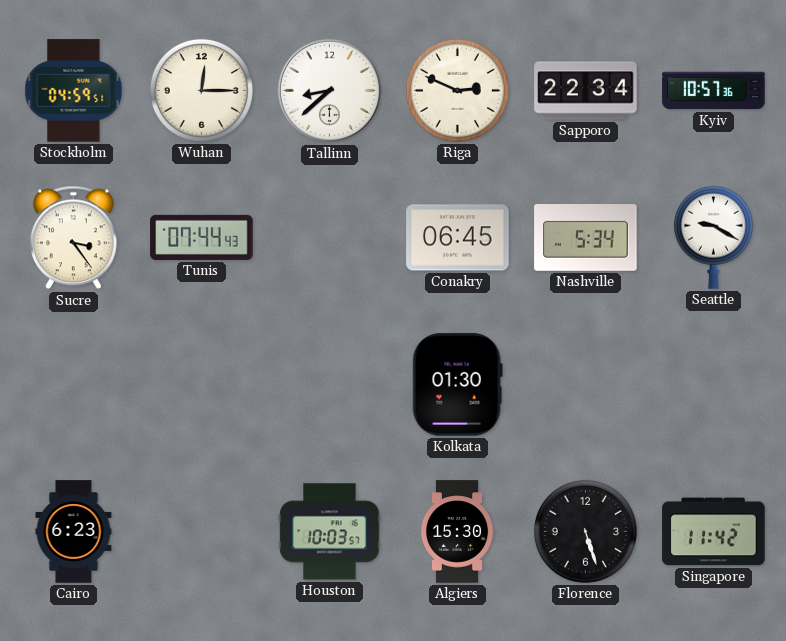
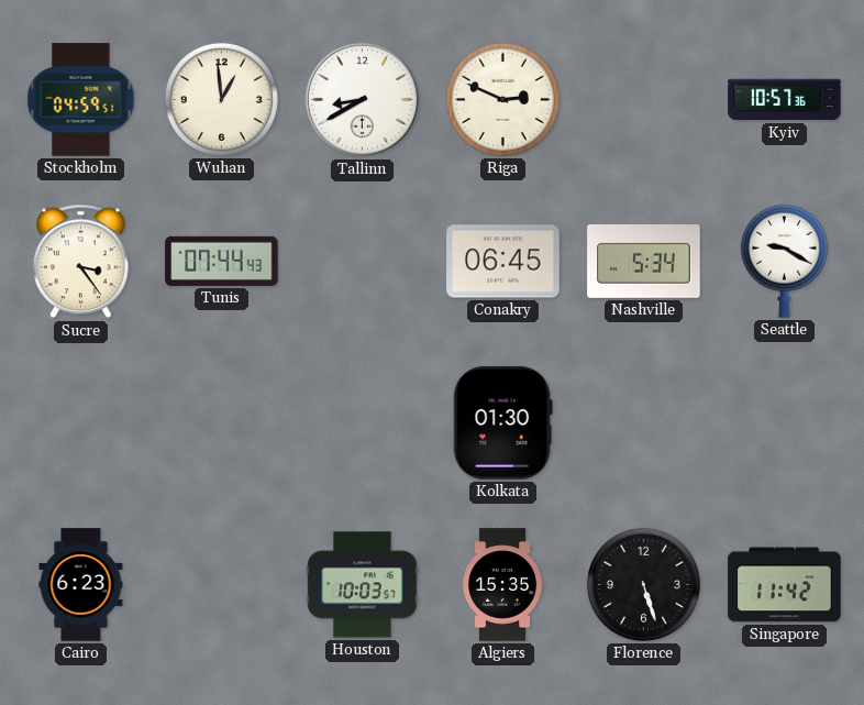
Wuhan: 12:15 -> 12:59 (221, 99)
Tallinn: 8:38 -> 8:40 (363, 100)
Sapporo: 22:34 -> none (586, 91)
Algiers: 15:30 -> 15:35 (502, 585)
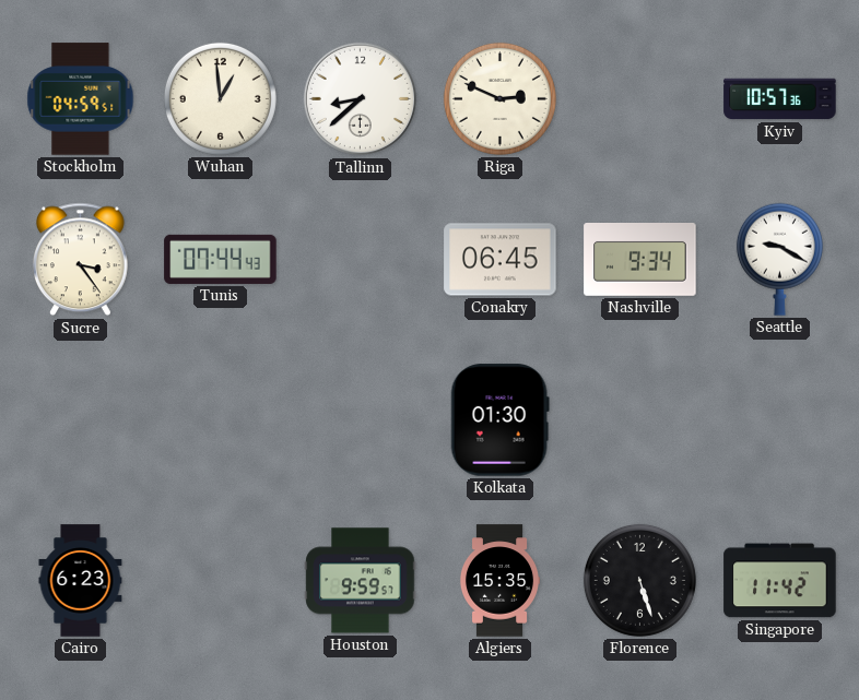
Tallinn: 8:40 -> 8:38 (361, 99)
Nashville: 5:34 -> 9:34 (640, 260)
Houston: 10:03 -> 9:59 (361, 581)
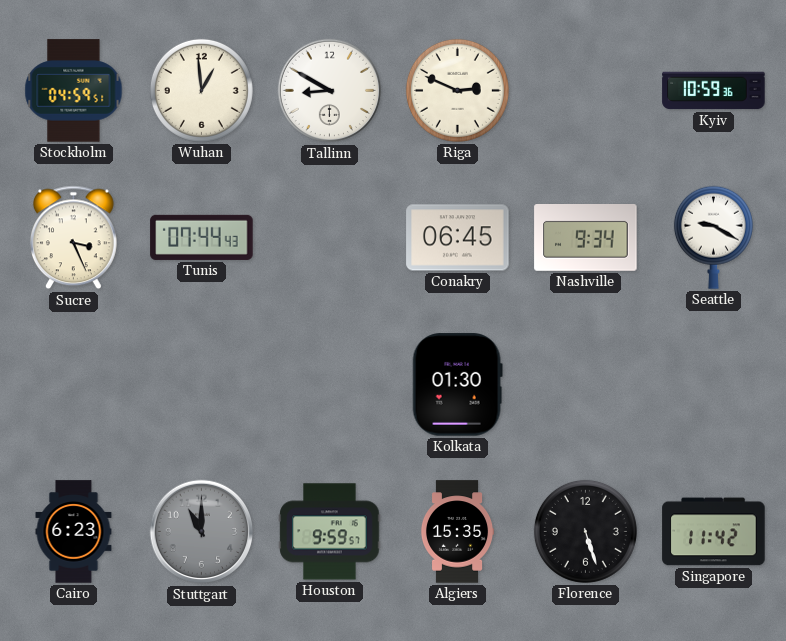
Tallinn: 8:38 -> 8:50 (330, 91)
Kyiv: 10:57 -> 10:59 (714, 91)
Sucre: 3:24 -> 3:26 (74, 238)
Stuttgart: none -> 11:00 (202, 532)
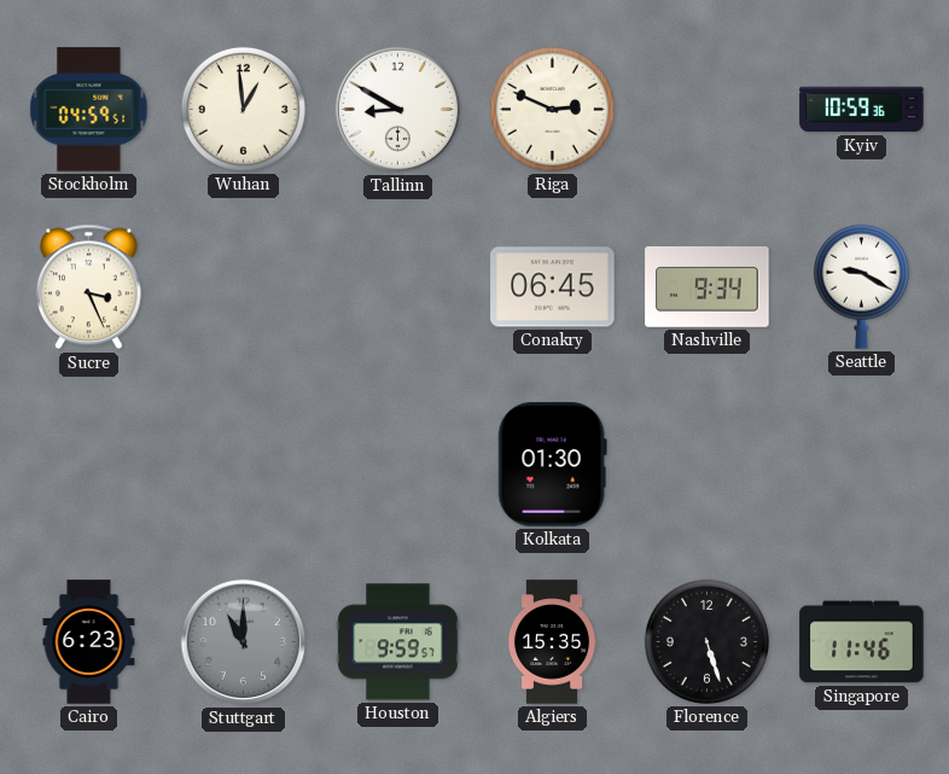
Tunis: 07:44 -> none (202, 237)
Singapore: 11:42 -> 11:46 (862, 642)
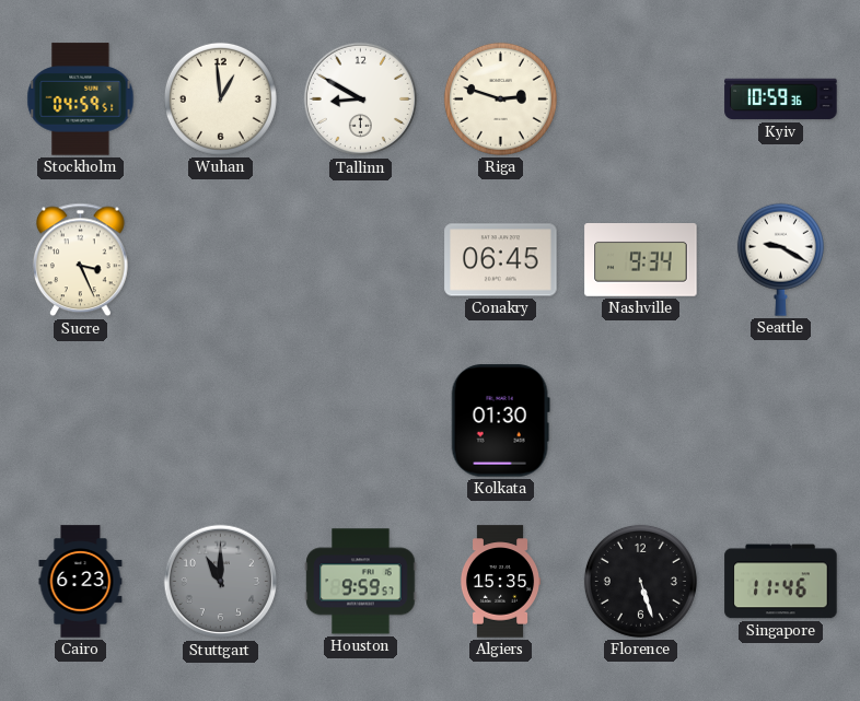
Riga: 2:49 -> 2:48 (500, 98)
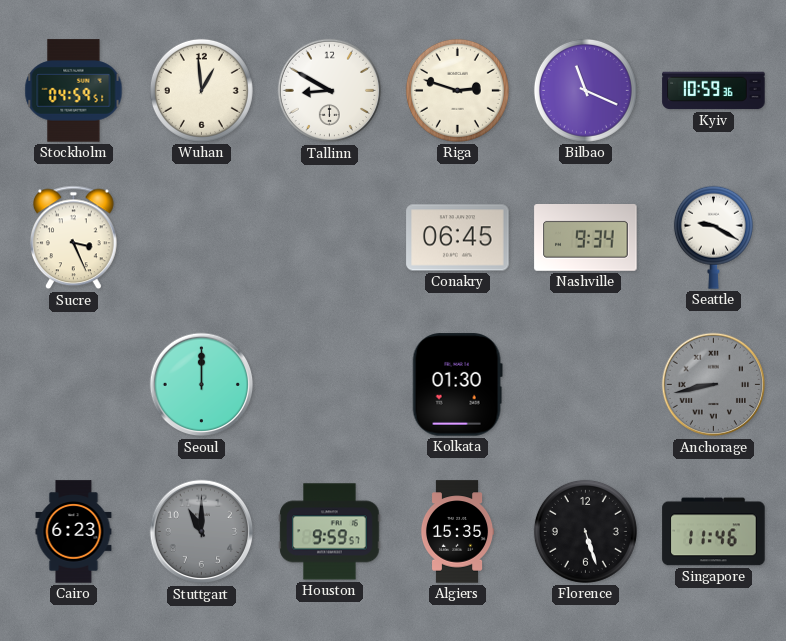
Bilbao: none -> 11:19 (585, 90)
Seoul: none -> 12:00 (202, 385)
Anchorage: none -> 8:43 (714, 385)
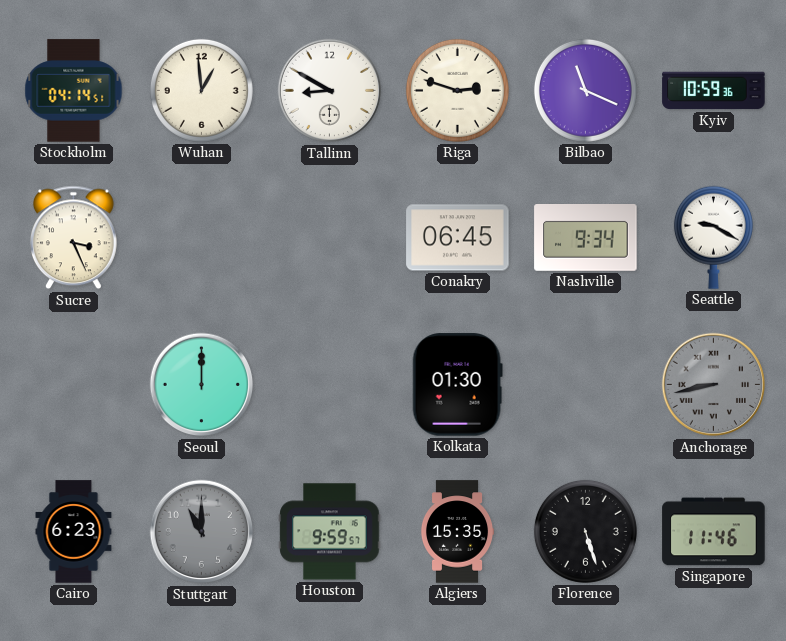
Stockholm: 04:59 -> 04:14 (74, 91)
